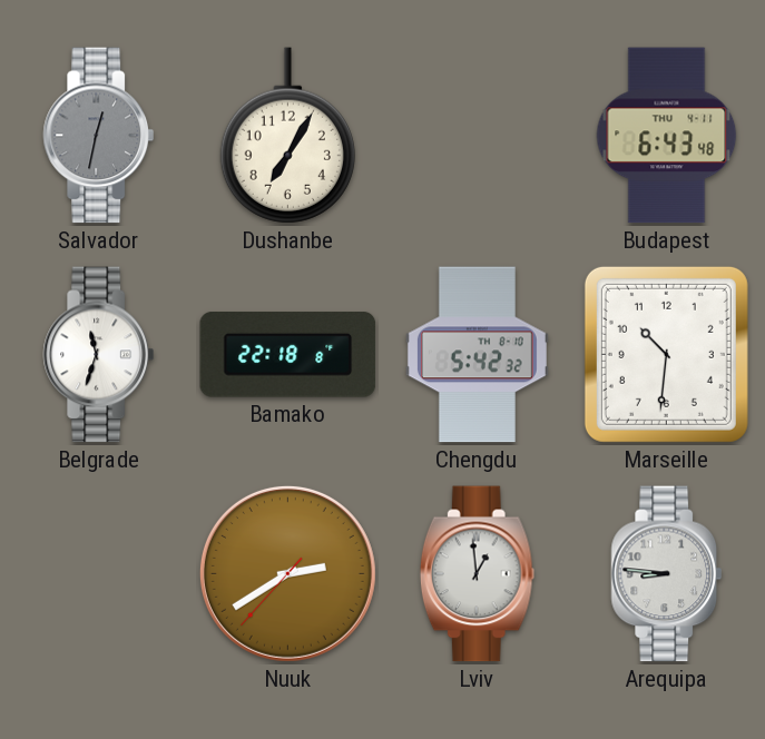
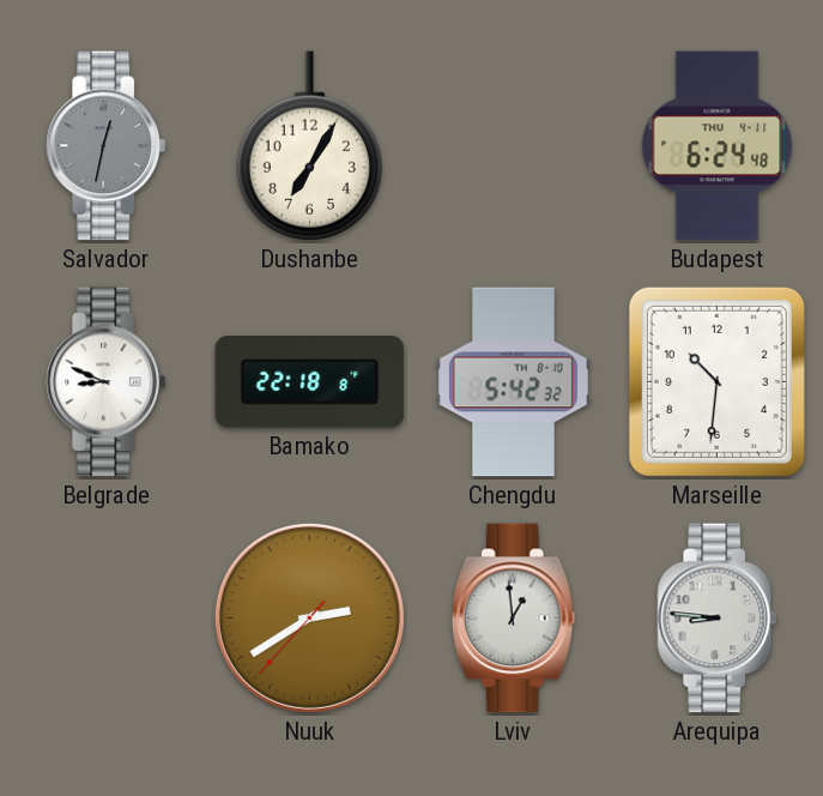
Budapest: 6:43 -> 6:24 (718, 146)
Belgrade: 11:33 -> 8:49 (107, 382)
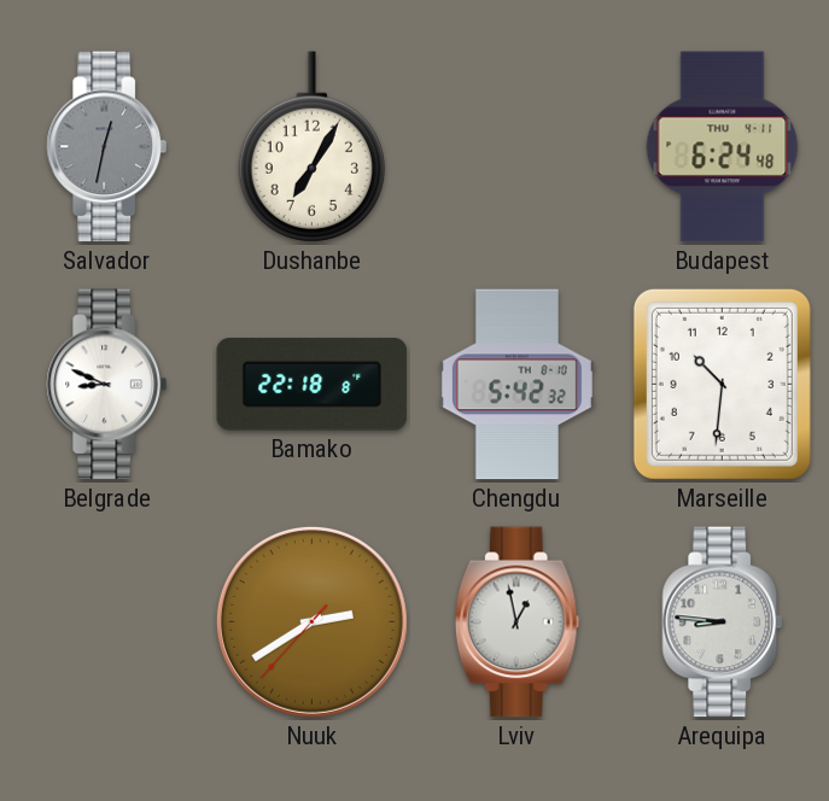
Lviv: 12:59 -> 12:58 (516, 622)
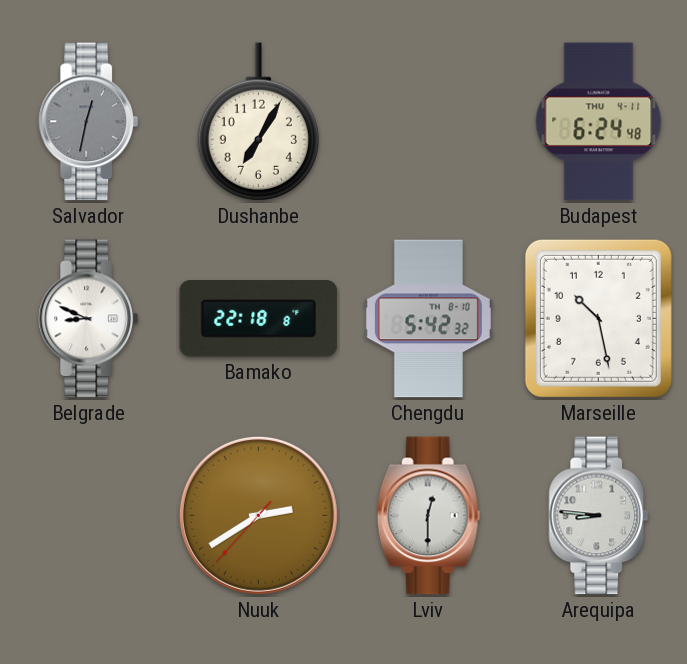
Marseille: 10:31 -> 10:28 (598, 318)
Lviv: 12:58 -> 12:30 (428, 516)
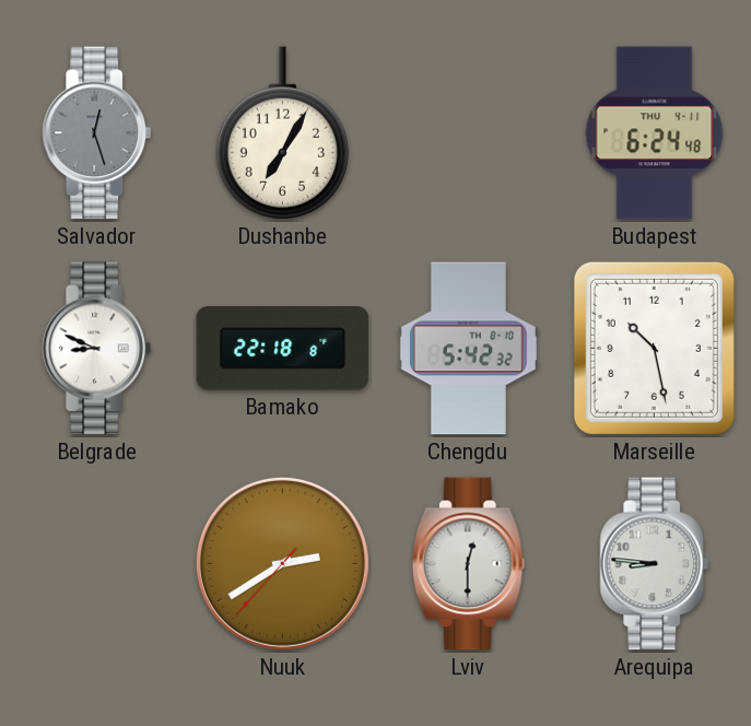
Salvador: 12:32 -> 12:27 (97, 133)
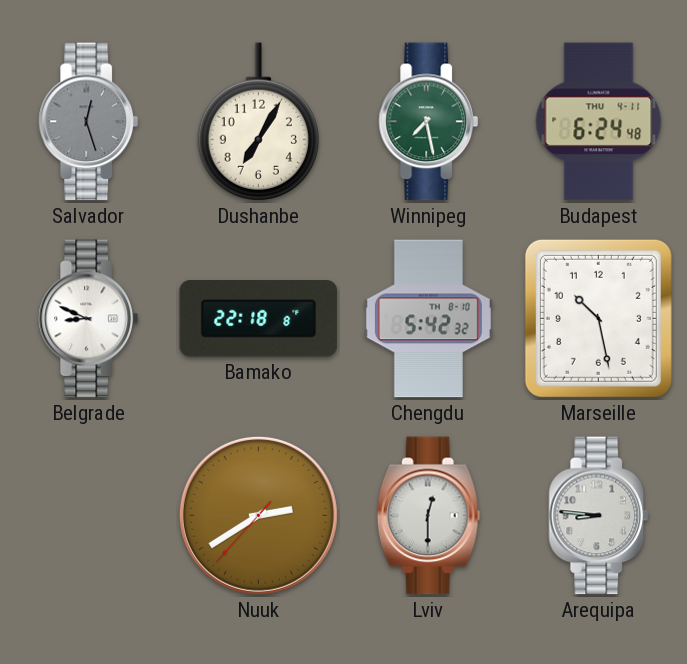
Winnipeg: none -> 7:28 (429, 122)
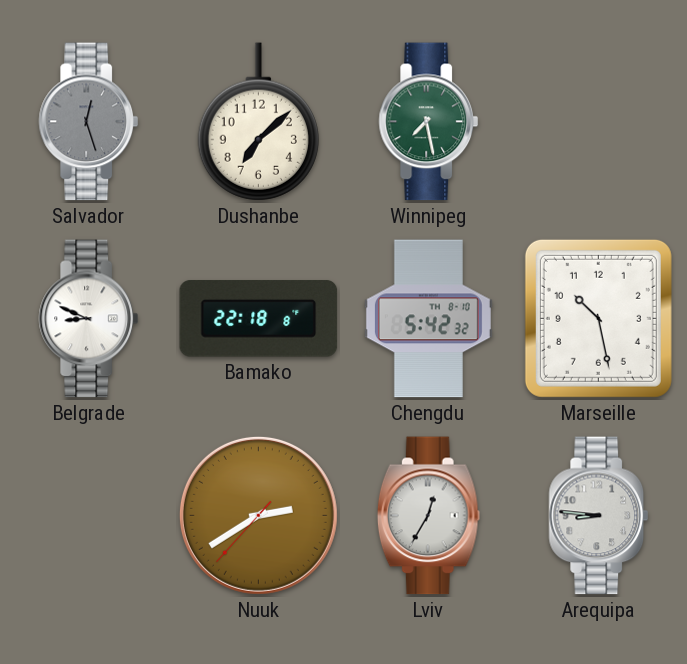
Dushanbe: 7:05 -> 7:08 (258, 122)
Budapest: 6:24 -> none (599, 122)
Lviv: 12:30 -> 12:35 (428, 516)
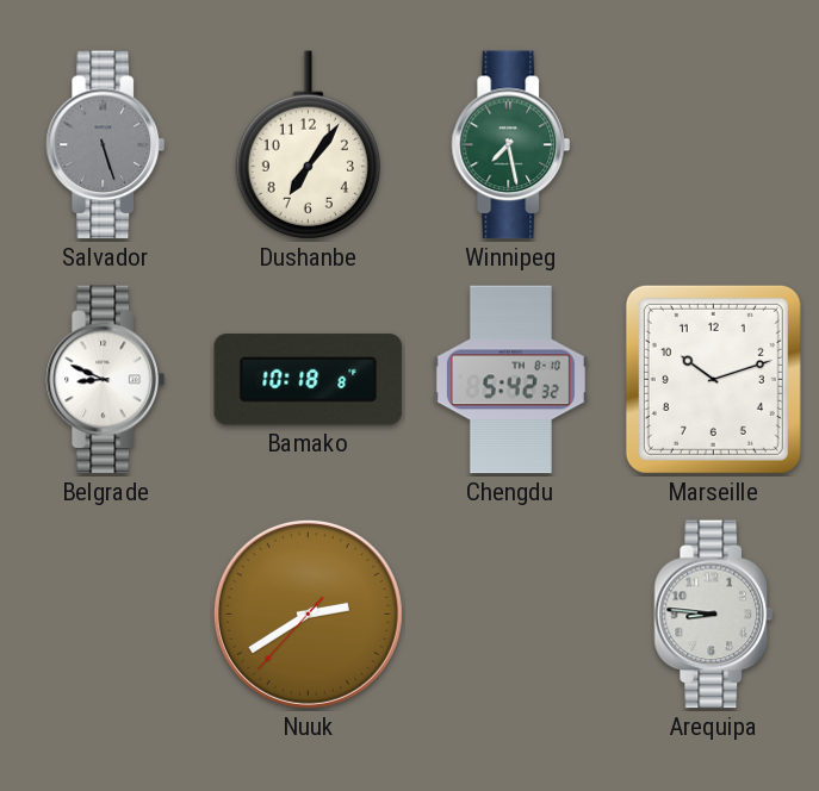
Salvador: 12:27 -> 5:27 (106, 145)
Dushanbe: 7:08 -> 7:06 (308, 145)
Bamako: 22:18 -> 10:18 (309, 380)
Marseille: 10:28 -> 10:12 (713, 379)
Lviv: 12:35 -> none (428, 516)
